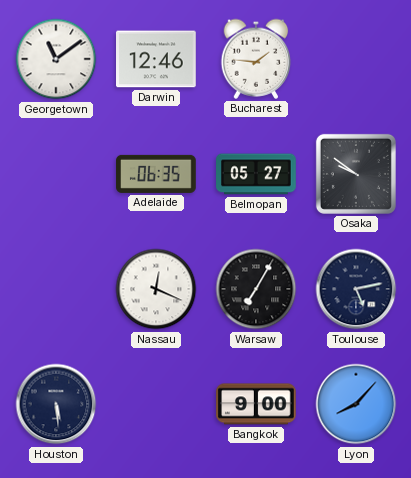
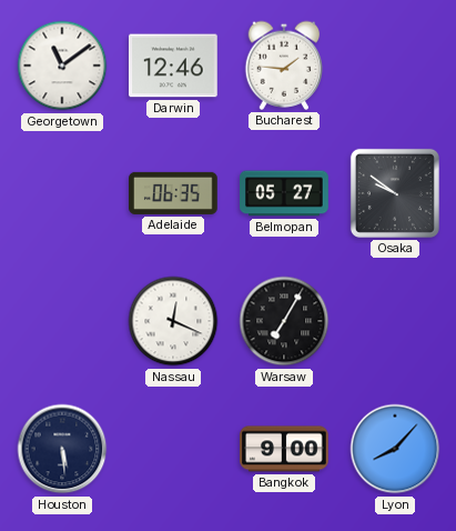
Toulouse: 5:13 -> none (356, 289)
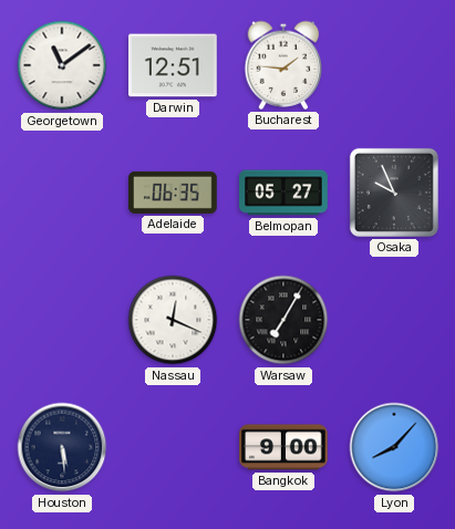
Darwin: 12:46 -> 12:51 (173, 65)
Osaka: 9:51 -> 9:56 (394, 193)
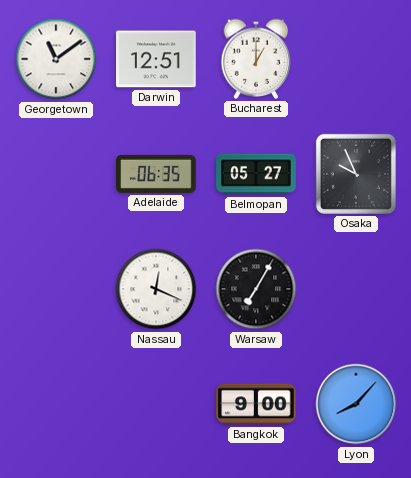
Bucharest: 1:46 -> 1:00 (256, 59)
Houston: 5:29 -> none (62, 447)
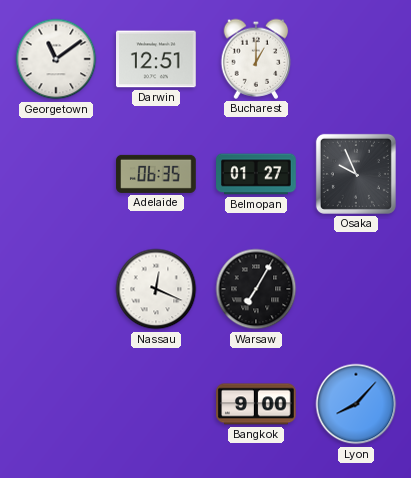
Belmopan: 05:27 -> 01:27 (256, 174)
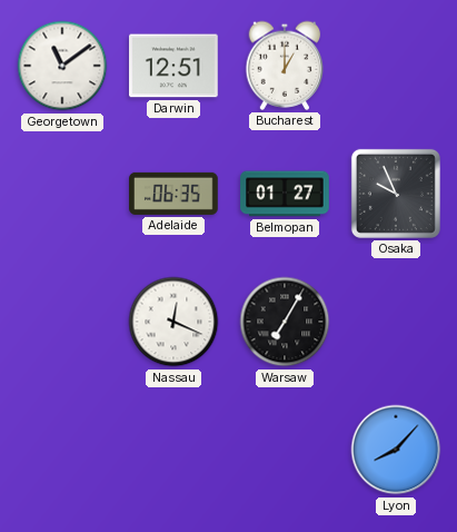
Bangkok: 9:00 -> none (256, 404)
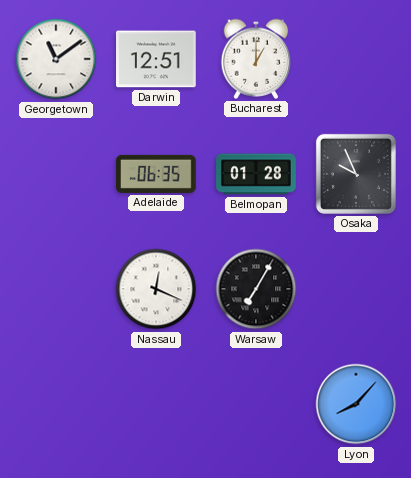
Belmopan: 01:27 -> 01:28 (256, 174)
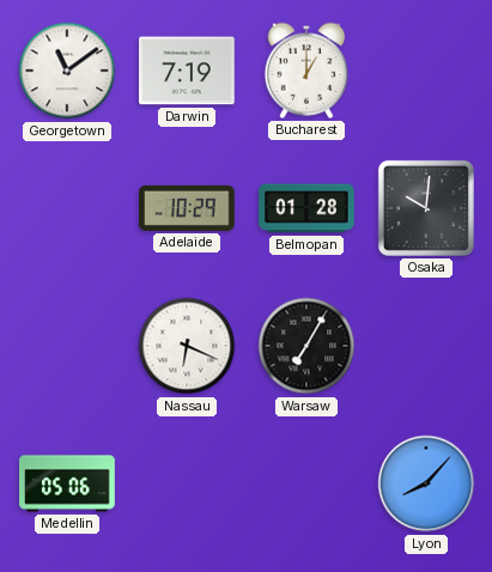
Darwin: 12:51 -> 7:19 (187, 71)
Adelaide: 06:35 -> 10:29 (187, 208)
Osaka: 9:56 -> 10:01 (426, 208)
Nassau: 12:19 -> 6:19 (187, 346)
Medellin: none -> 05:06 (67, 483)
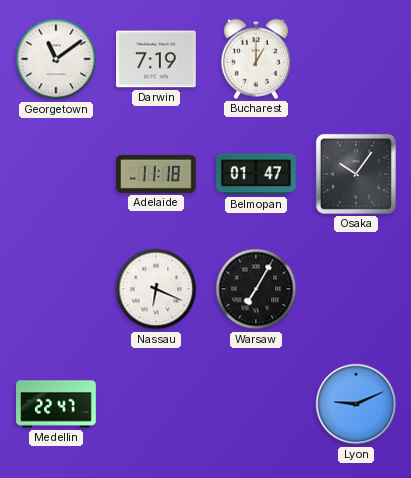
Adelaide: 10:29 -> 11:18 (156, 174)
Belmopan: 01:28 -> 01:47 (256, 174)
Osaka: 10:01 -> 10:06 (356, 174)
Medellin: 05:06 -> 22:47 (56, 404)
Lyon: 8:07 -> 9:11 (356, 404)
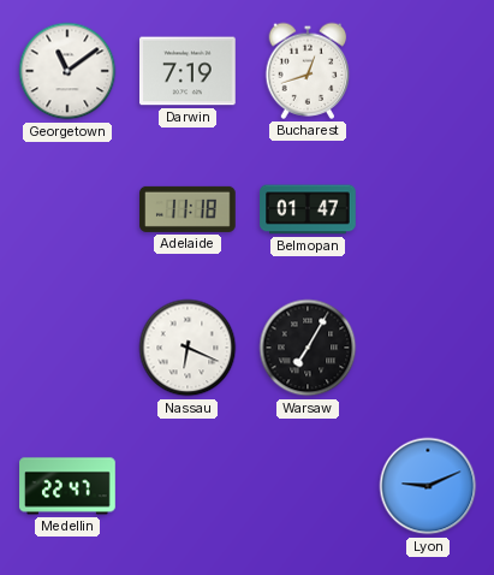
Bucharest: 1:00 -> 12:42 (308, 71)
Osaka: 10:06 -> none (356, 174)
